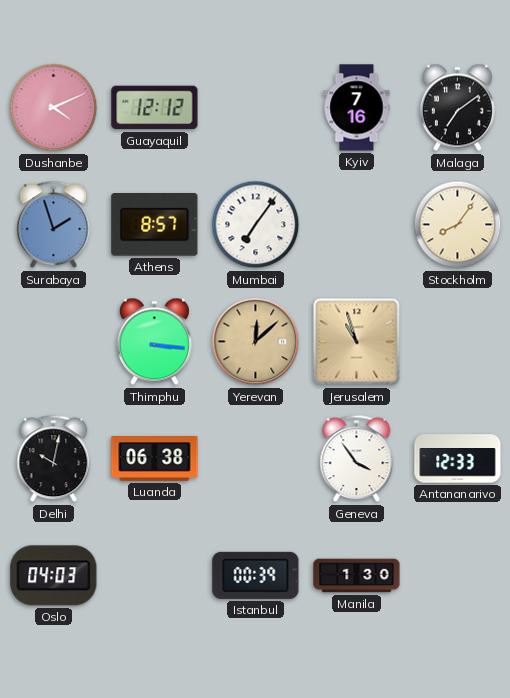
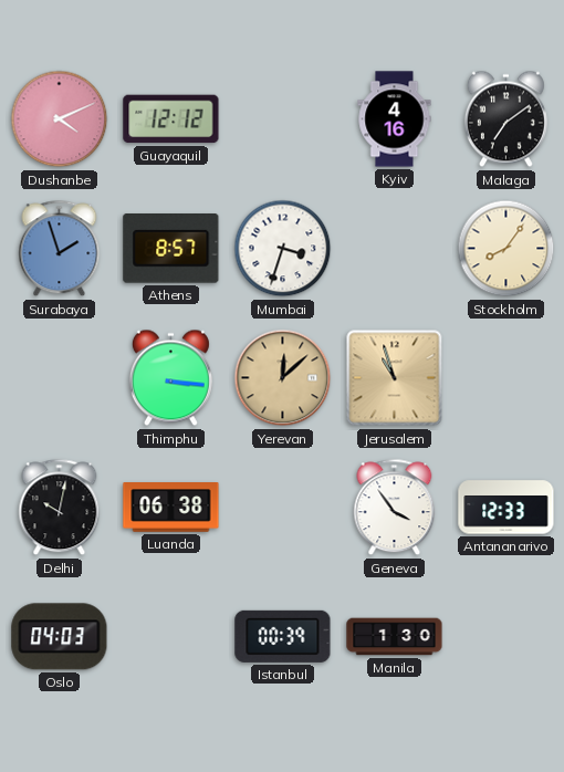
Kyiv: 7:16 -> 4:16 (395, 119)
Mumbai: 7:06 -> 3:33 (283, 249)
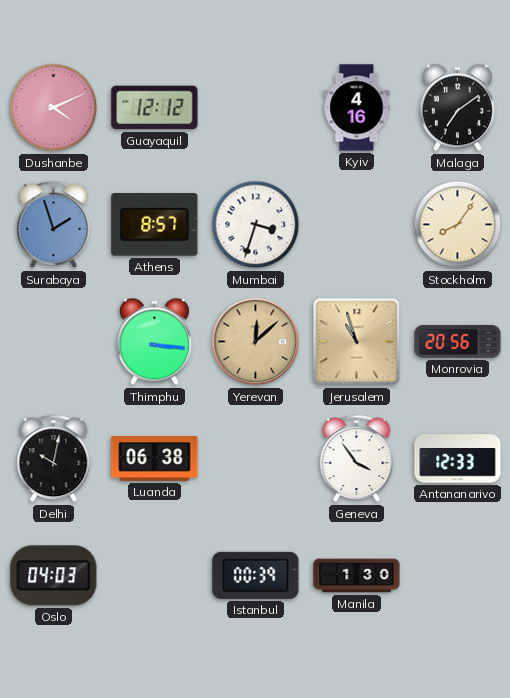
Monrovia: none -> 20:56 (458, 342)
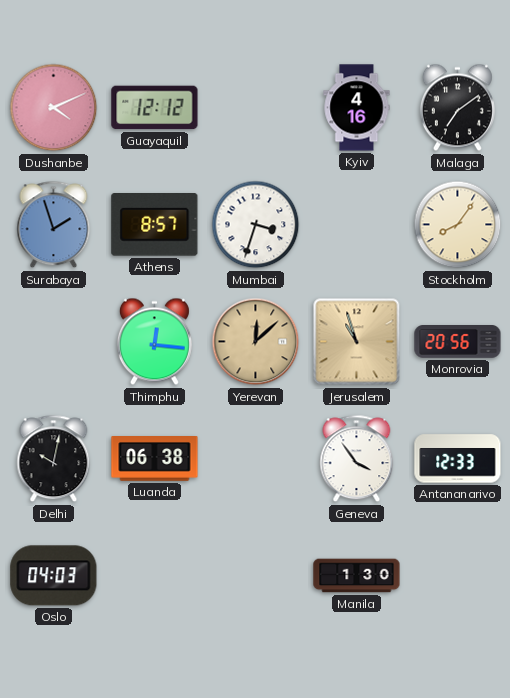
Thimphu: 3:16 -> 12:16 (154, 342)
Istanbul: 00:39 -> none (256, 575)
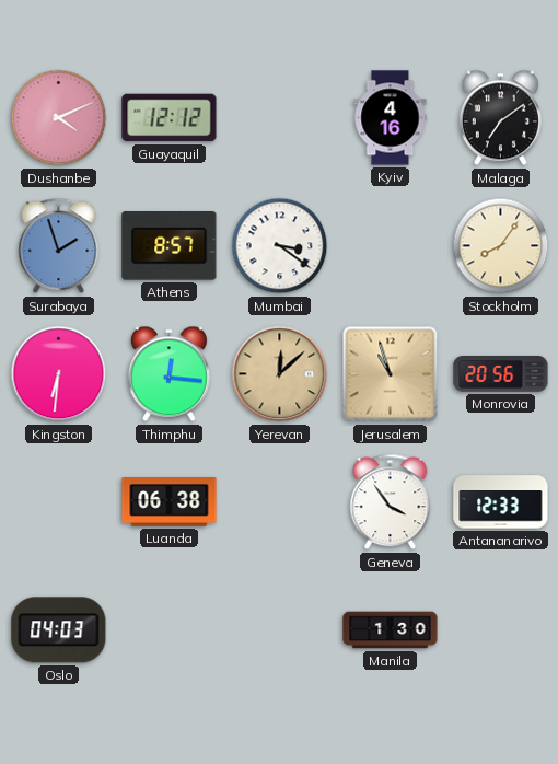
Mumbai: 3:33 -> 3:21 (280, 246)
Kingston: none -> 6:31 (59, 374)
Delhi: 10:02 -> none (54, 459)
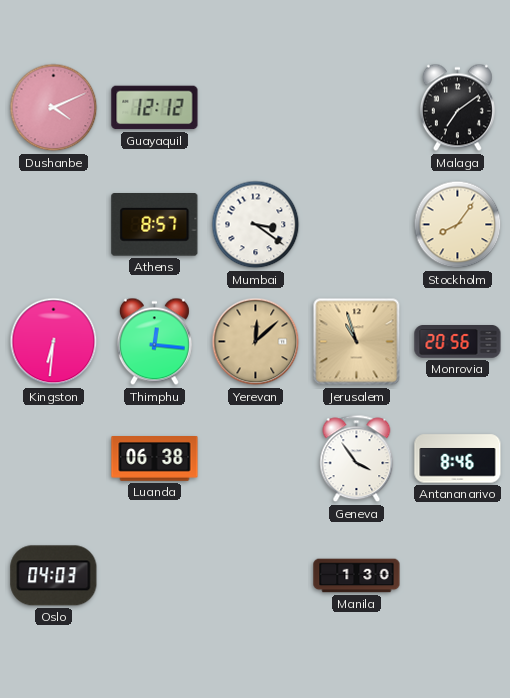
Kyiv: 4:16 -> none (391, 118)
Surabaya: 1:57 -> none (59, 246)
Antananarivo: 12:33 -> 8:46 (458, 459)
